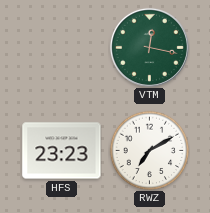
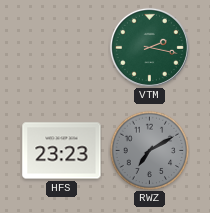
VTM: 12:17 -> 2:17 (149, 47)
RWZ dial: white -> grey (149, 150)
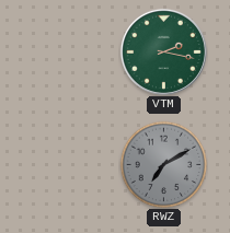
HFS: 23:23 -> none (62, 151)
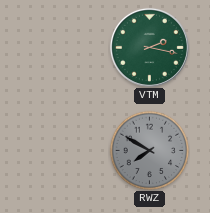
RWZ: 7:10 -> 7:50 (149, 150)
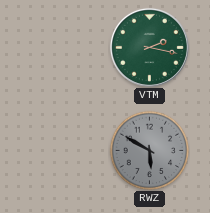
RWZ: 7:50 -> 5:50 (149, 150)
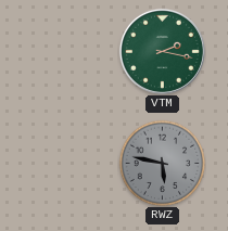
RWZ: 5:50 -> 5:47 (162, 163)
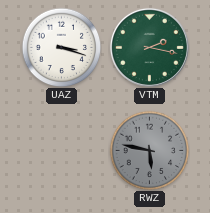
UAZ: none -> 3:18 (61, 47)
